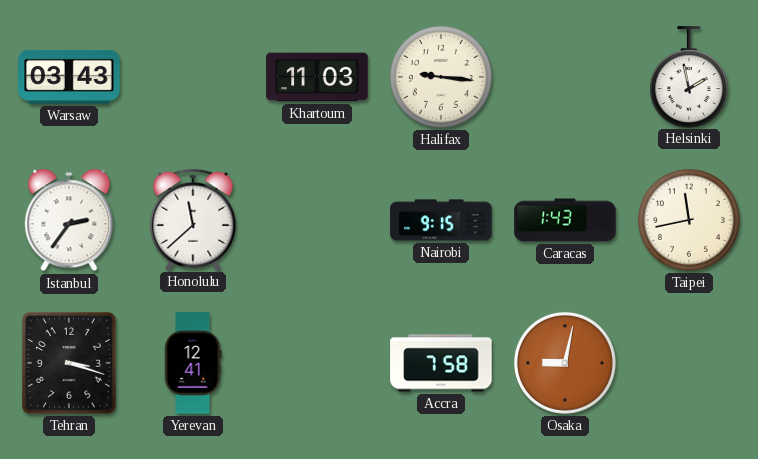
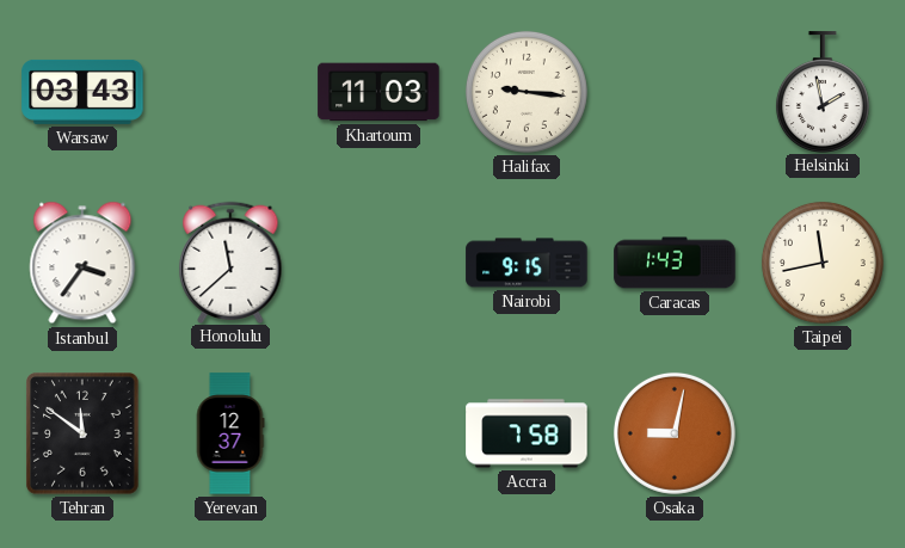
Istanbul: 2:36 -> 3:36 (82, 263)
Tehran: 3:18 -> 11:51 (82, 433)
Yerevan: 12:41 -> 12:37 (230, 433)
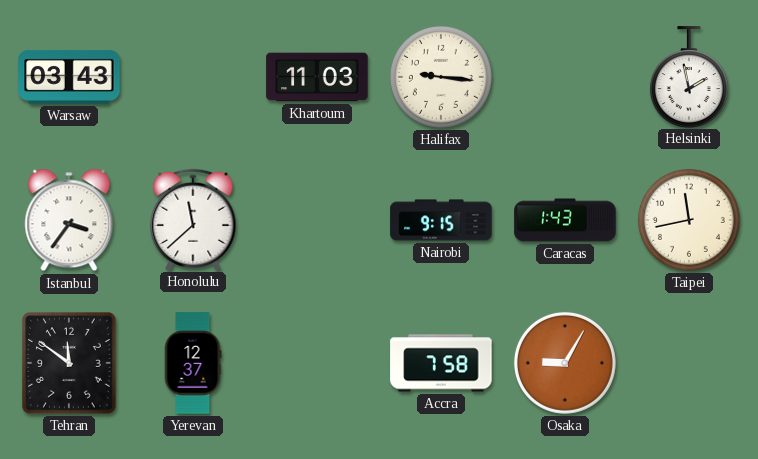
Osaka: 9:02 -> 9:05 (565, 363)
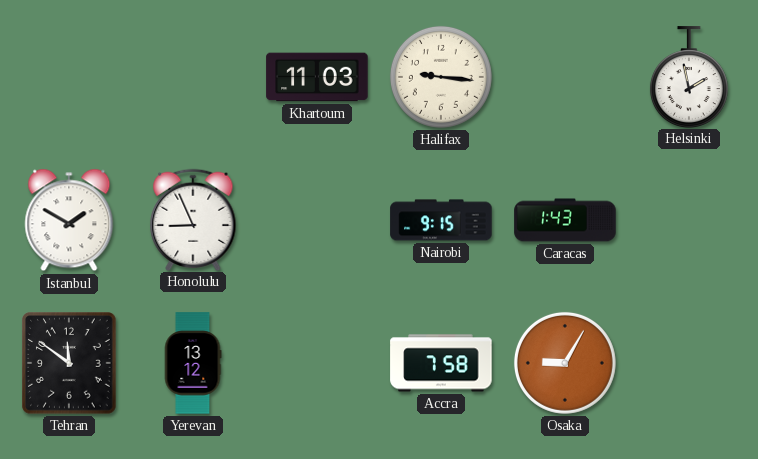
Warsaw: 03:43 -> none (69, 77)
Istanbul: 3:36 -> 1:50 (69, 220)
Honolulu: 11:38 -> 8:56 (193, 219)
Taipei: 11:43 -> none (689, 220)
Yerevan: 12:37 -> 13:12 (193, 363)
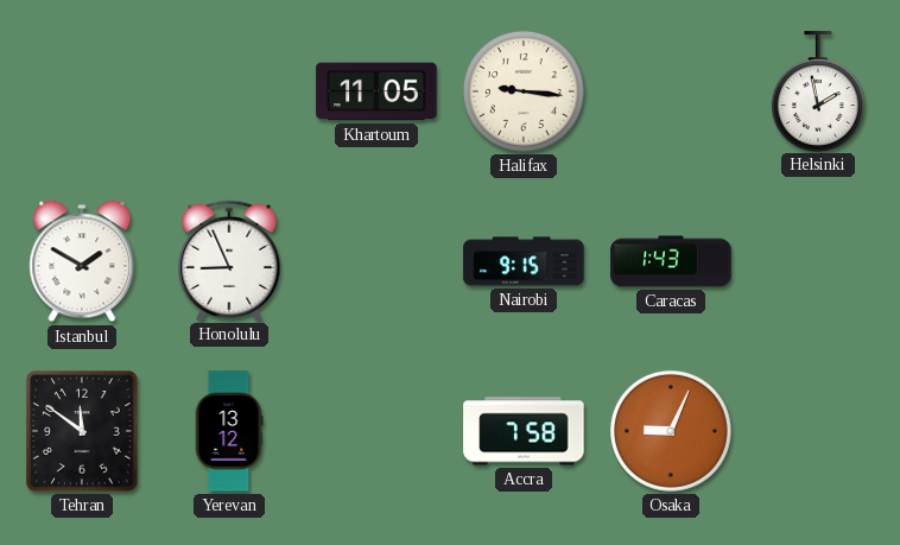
Khartoum: 11:03 -> 11:05 (376, 91)
Osaka: 9:05 -> 9:04 (671, 431)
